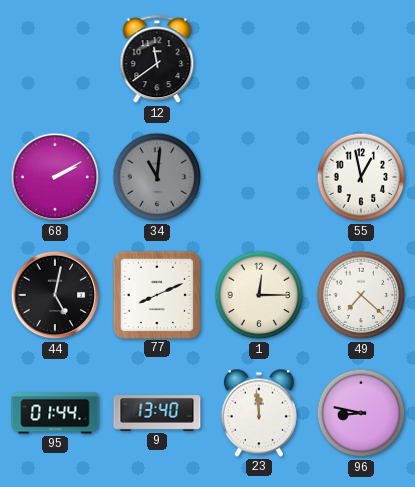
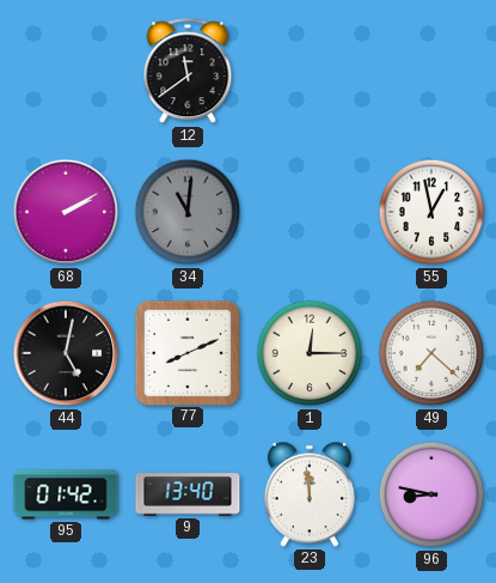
95: 01:44 -> 01:42 (66, 494)
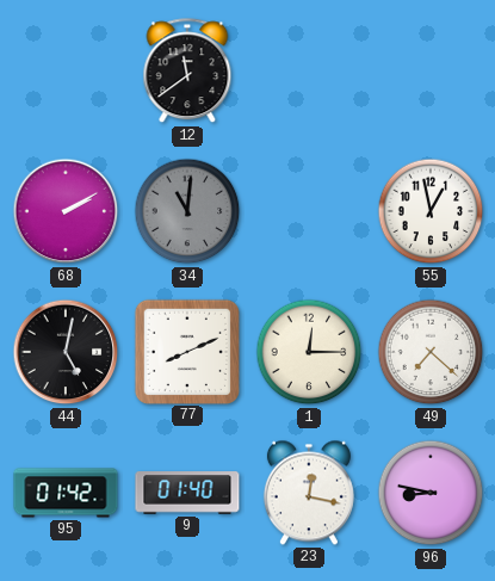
9: 13:40 -> 01:40 (187, 493)
23: 11:59 -> 12:17 (309, 493)
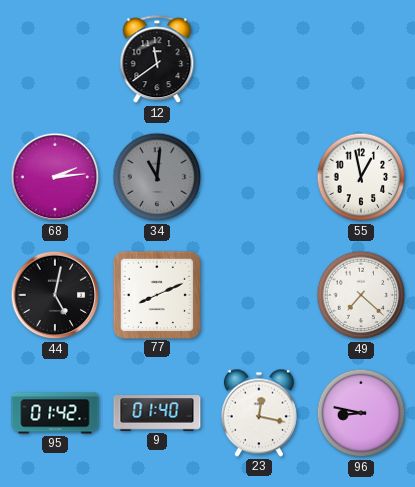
68: 2:10 -> 2:14 (55, 177)
1: 12:15 -> none (309, 352)
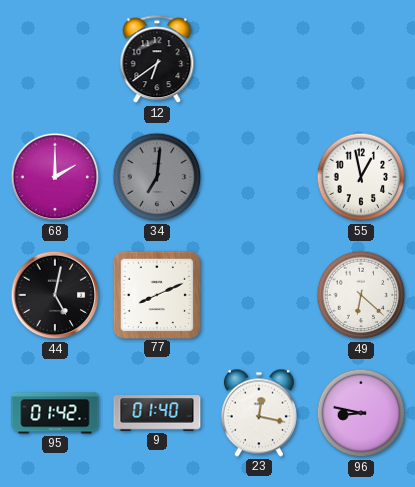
12: 11:39 -> 6:39 (157, 60)
68: 2:14 -> 2:00 (55, 177)
34: 11:01 -> 7:01 (157, 177)
49: 7:22 -> 6:22 (361, 295)
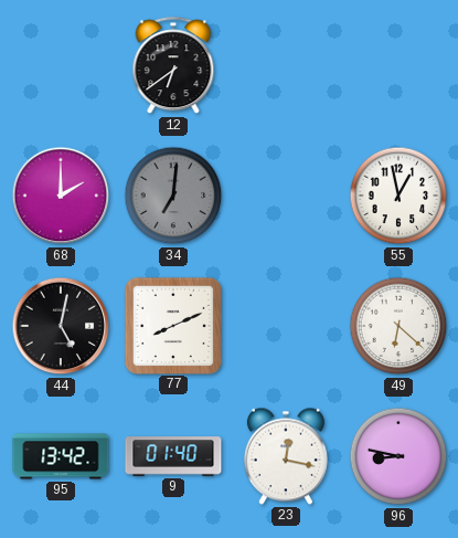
95: 01:42 -> 13:42 (61, 456)
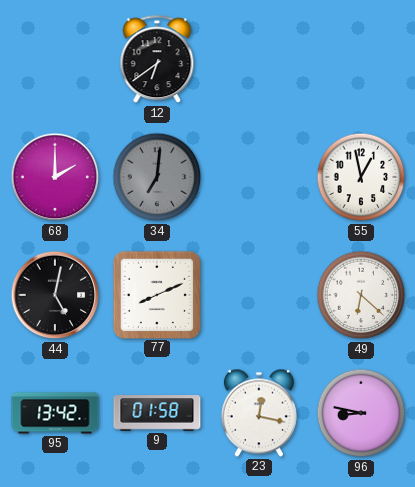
9: 01:40 -> 01:58 (157, 413)
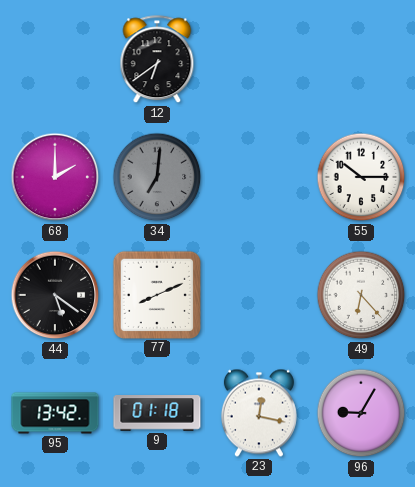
55: 12:58 -> 10:15 (361, 177)
44: 5:02 -> 5:21 (55, 295)
49: 6:22 -> 6:23 (361, 295)
9: 01:58 -> 01:18 (157, 413)
96: 8:47 -> 9:05 (361, 413)
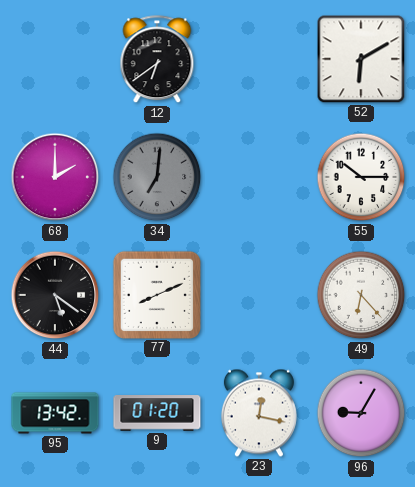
52: none -> 6:10 (361, 59)
9: 01:18 -> 01:20 (157, 413)
